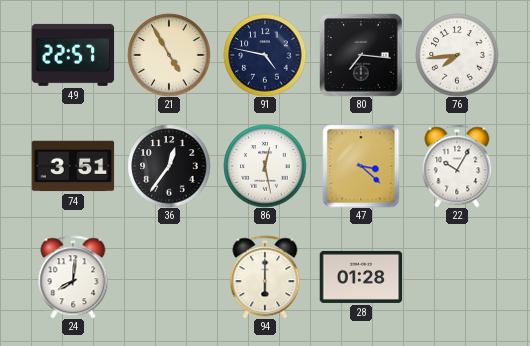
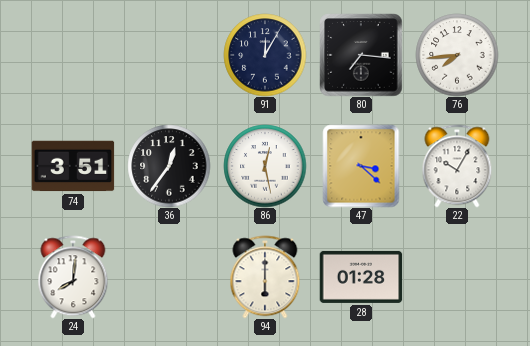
49: 22:57 -> none (73, 55)
21: 4:55 -> none (169, 55)
91: 4:47 -> 12:05 (265, 55)
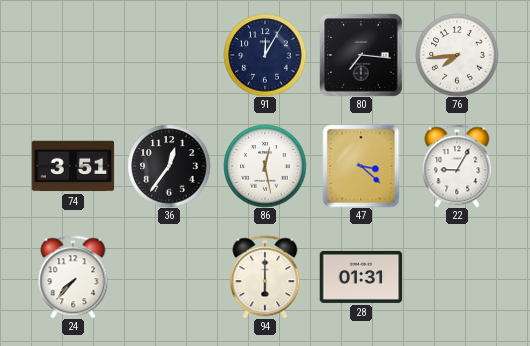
22: 10:05 -> 9:05 (457, 166)
24: 8:01 -> 7:37 (73, 277)
28: 01:28 -> 01:31 (361, 277)
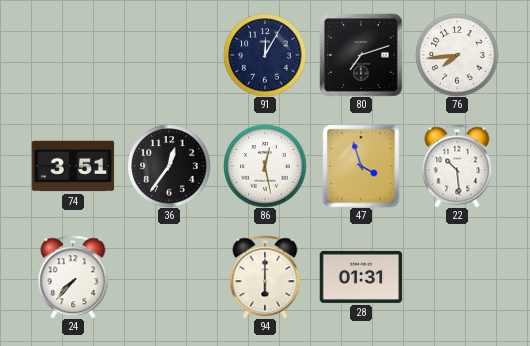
80: 7:16 -> 7:12 (361, 55)
47: 3:22 -> 3:57 (361, 166)
22: 9:05 -> 10:29 (457, 166)
